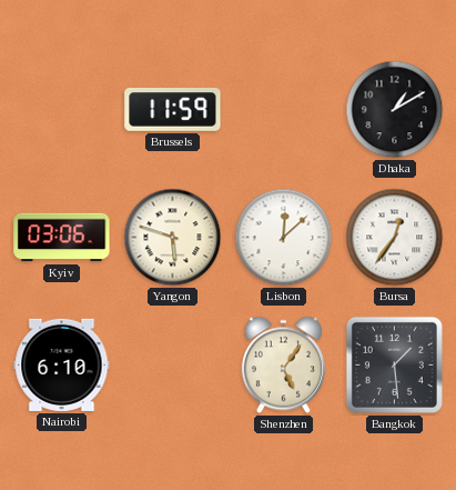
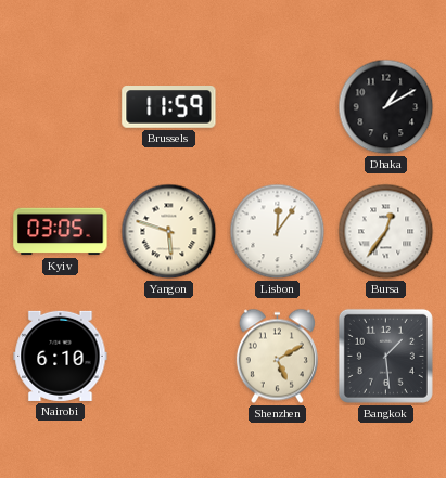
Kyiv: 03:06 -> 03:05 (61, 232)
Lisbon: 12:08 -> 12:06 (278, 232)
Shenzhen: 5:06 -> 5:10 (277, 357)
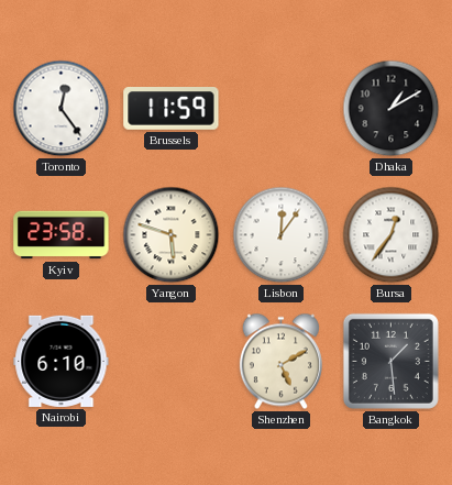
Toronto: none -> 12:24 (62, 109)
Kyiv: 03:05 -> 23:58 (62, 235)
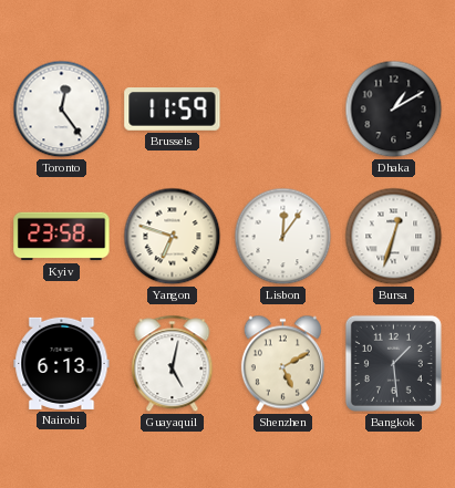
Yangon: 5:48 -> 6:48 (173, 237)
Bursa: 12:36 -> 12:33 (394, 237)
Nairobi: 6:10 -> 6:13 (62, 363)
Guayaquil: none -> 5:02 (173, 364)
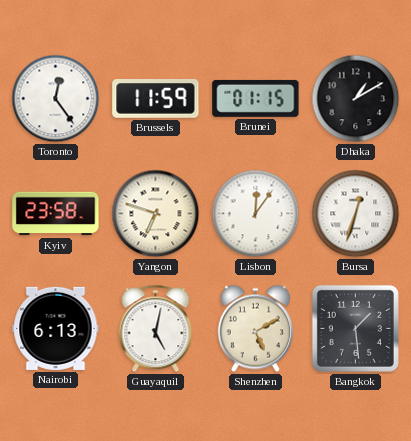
Brunei: none -> 01:15 (256, 98)
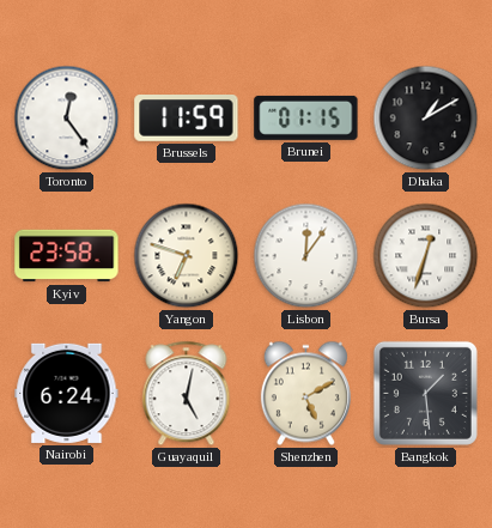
Nairobi: 6:13 -> 6:24 (67, 393)
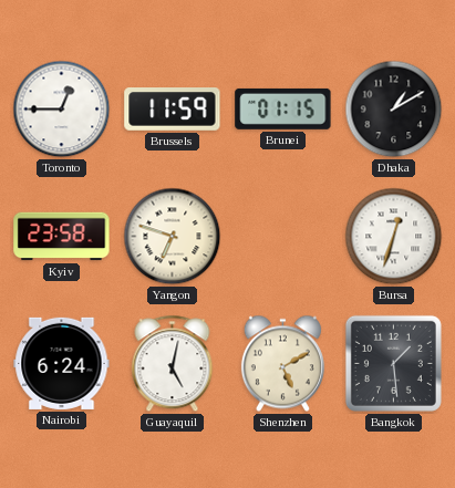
Toronto: 12:24 -> 12:45 (62, 110)
Lisbon: 12:06 -> none (306, 256)
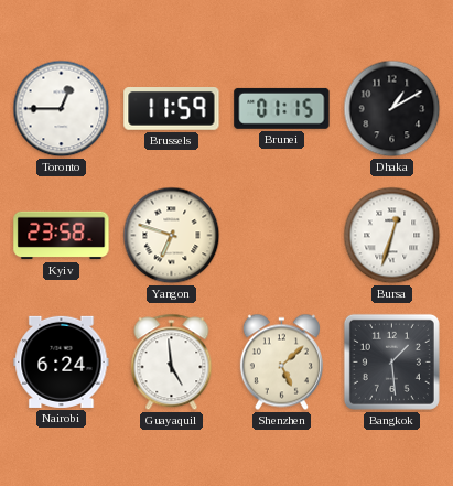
Guayaquil: 5:02 -> 4:59 (172, 363)
Shenzhen: 5:10 -> 5:08 (281, 363)
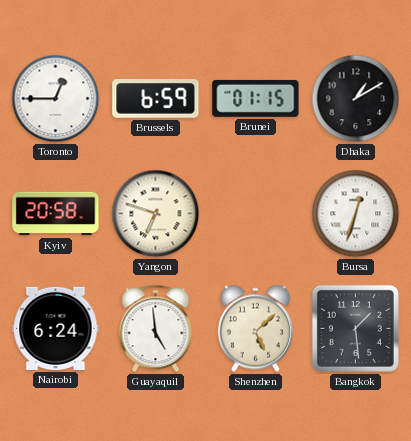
Brussels: 11:59 -> 6:59 (156, 99)
Kyiv: 23:58 -> 20:58 (56, 214)
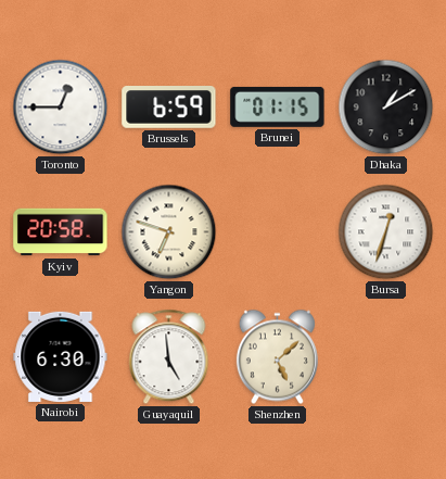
Nairobi: 6:24 -> 6:30 (61, 356)
Bangkok: 1:29 -> none (355, 328)
